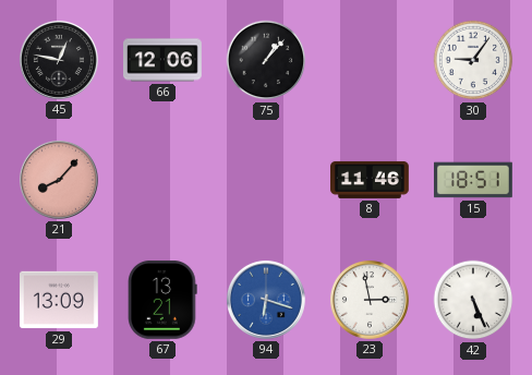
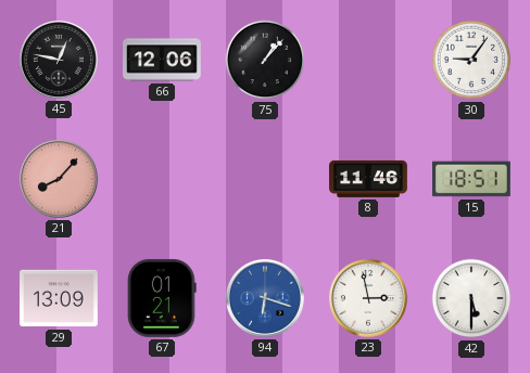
67: 13:21 -> 01:21 (163, 298)
42: 5:26 -> 5:30 (471, 298)
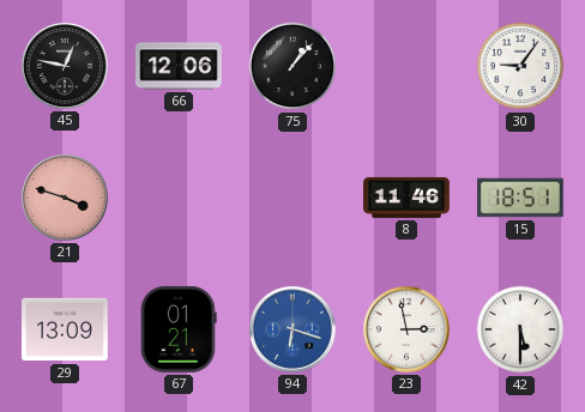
21: 8:07 -> 3:48 (65, 198)
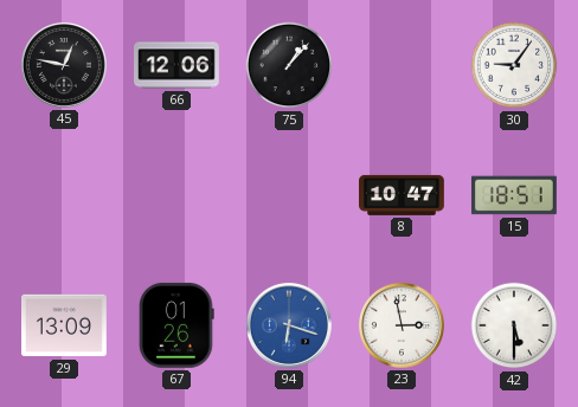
21: 3:48 -> none (65, 198)
8: 11:46 -> 10:47 (403, 195)
67: 01:21 -> 01:26 (178, 325)
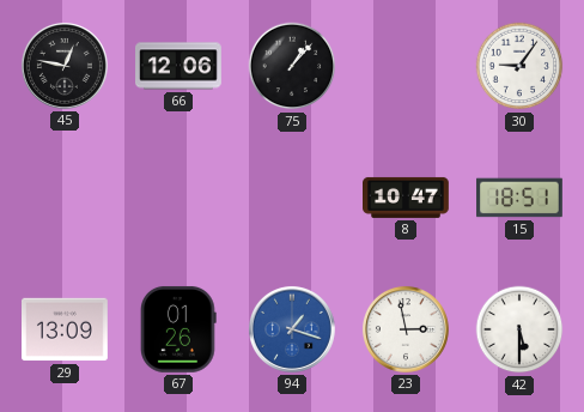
94: 6:18 -> 1:18 (292, 329)
